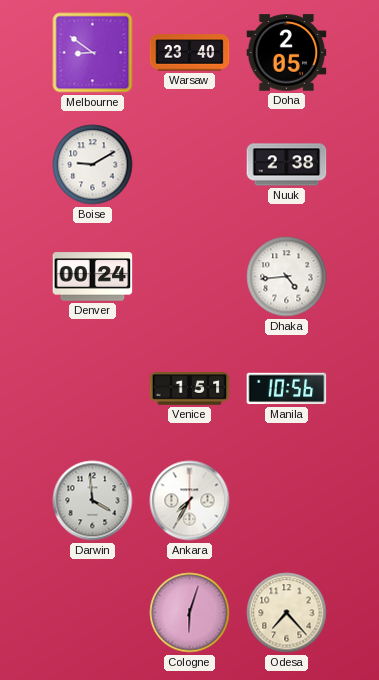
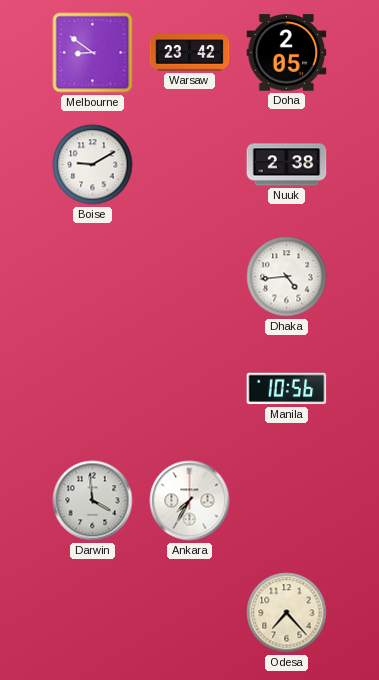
Warsaw: 23:40 -> 23:42 (190, 53)
Denver: 00:24 -> none (93, 277)
Venice: 1:51 -> none (190, 389)
Cologne: 6:03 -> none (190, 613)
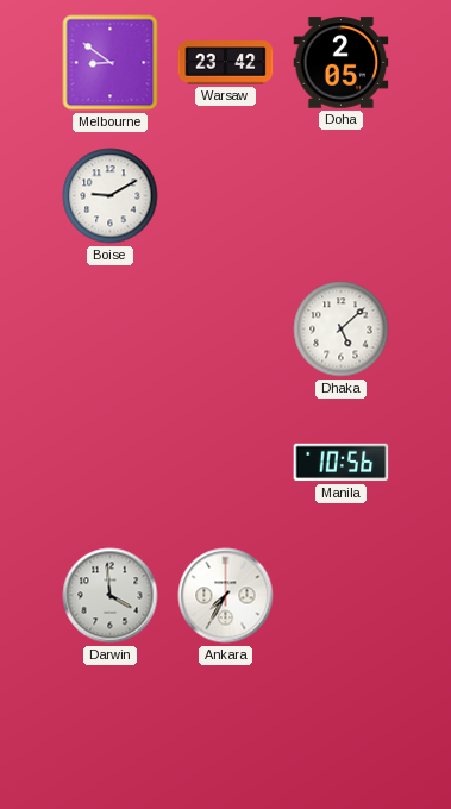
Nuuk: 2:38 -> none (287, 165)
Dhaka: 4:44 -> 5:08 (342, 330)
Odesa: 7:23 -> none (287, 613)
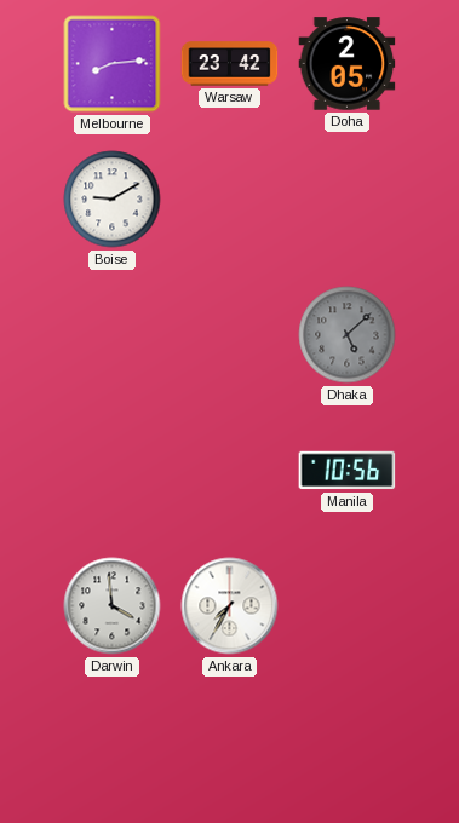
Melbourne: 8:51 -> 8:14 (113, 64)
Dhaka dial: white -> grey (348, 335)
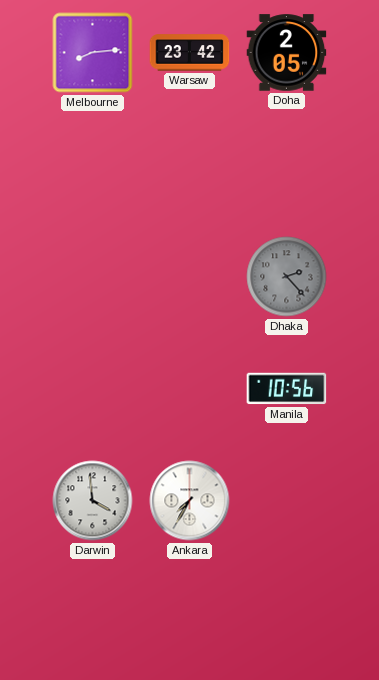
Boise: 9:10 -> none (113, 200)
Dhaka: 5:08 -> 2:23 (287, 277)
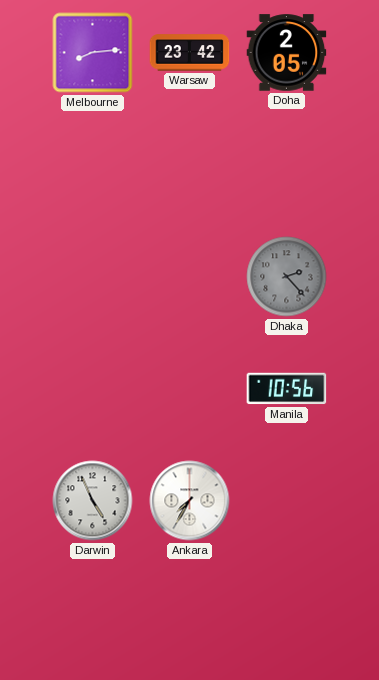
Darwin: 3:59 -> 4:56 (93, 501)
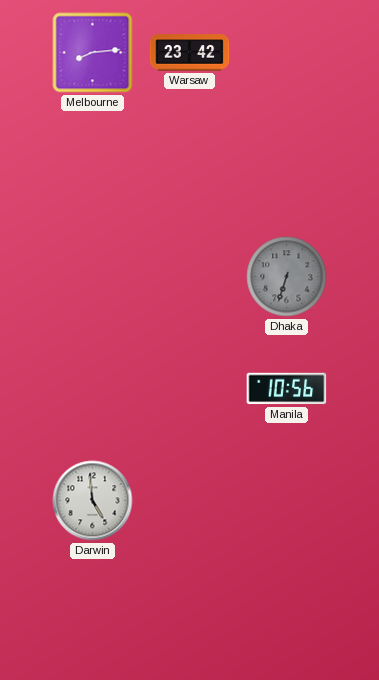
Doha: 2:05 -> none (287, 53)
Dhaka: 2:23 -> 6:33 (287, 277)
Darwin: 4:56 -> 4:59 (93, 501)
Ankara: 7:35 -> none (190, 501)
